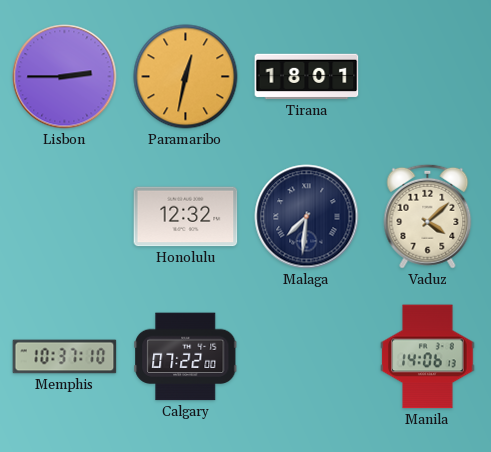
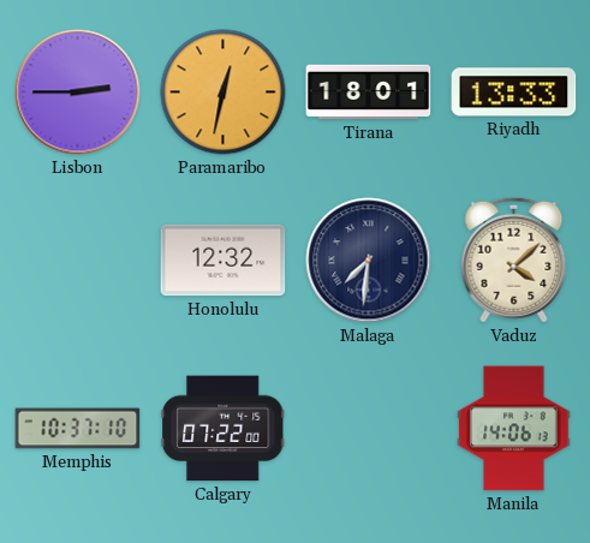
Riyadh: none -> 13:33 (514, 93)
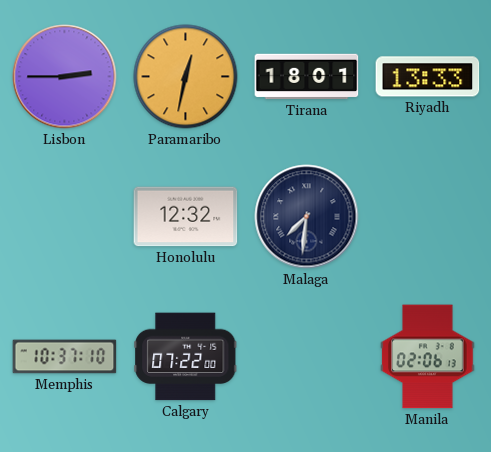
Vaduz: 4:08 -> none (514, 259)
Manila: 14:06 -> 02:06 (428, 357)
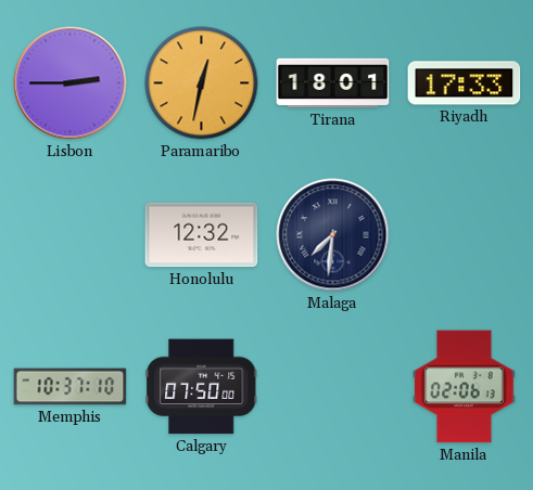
Riyadh: 13:33 -> 17:33 (465, 83)
Calgary: 07:22 -> 07:50 (202, 387)
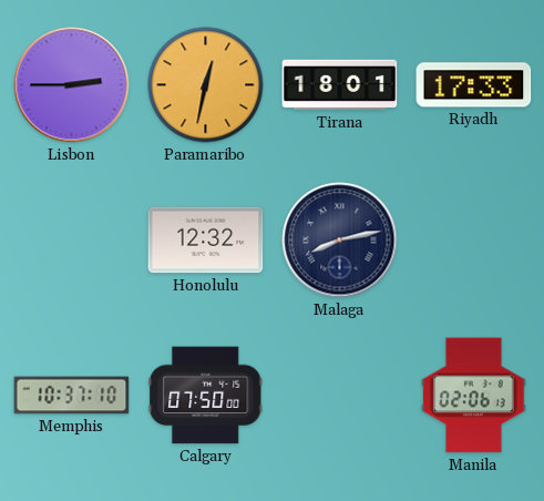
Malaga: 7:31 -> 8:13 (340, 241)
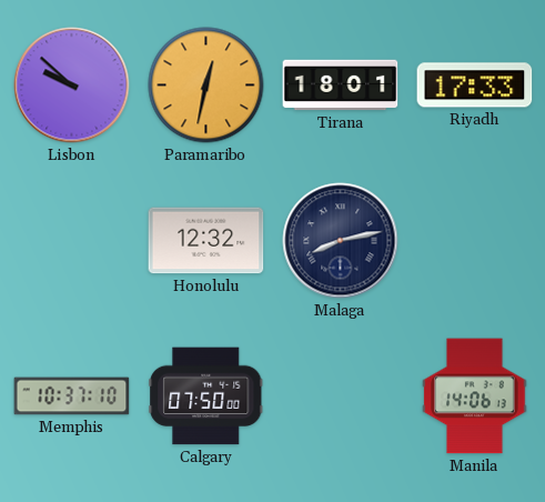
Lisbon: 2:45 -> 9:52 (72, 86)
Manila: 02:06 -> 14:06 (475, 396)
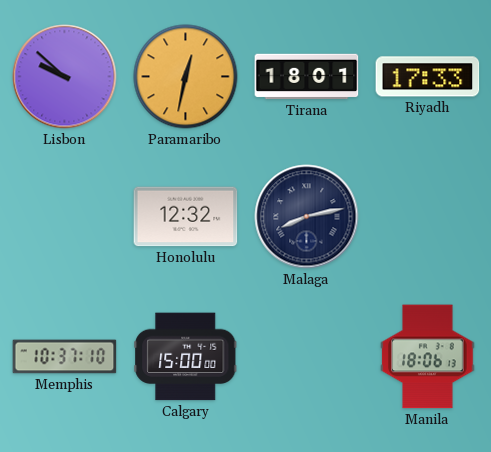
Calgary: 07:50 -> 15:00 (186, 357)
Manila: 14:06 -> 18:06 (428, 357)
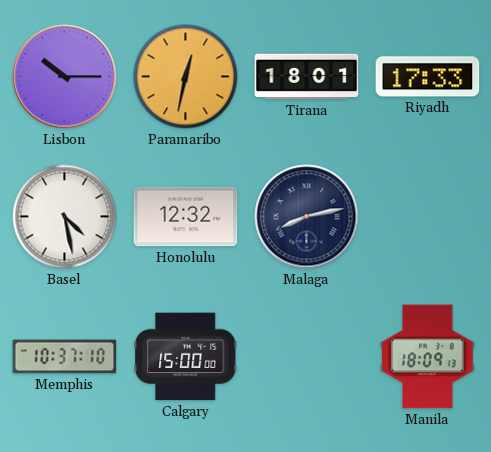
Lisbon: 9:52 -> 10:15 (65, 77)
Basel: none -> 4:28 (65, 217)
Manila: 18:06 -> 18:09 (428, 357)
